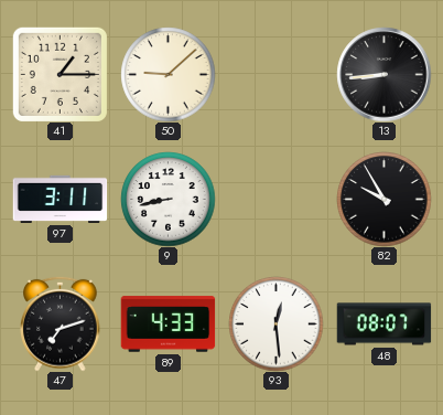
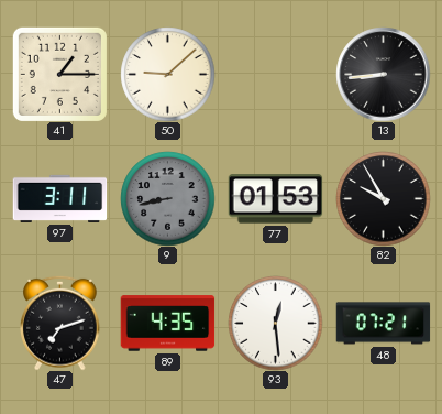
9 dial: white -> grey (167, 198)
77: none -> 01:53 (275, 199)
89: 4:33 -> 4:35 (167, 324)
48: 08:07 -> 07:21 (383, 324)
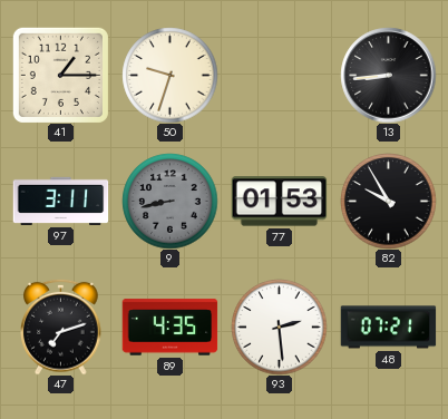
50: 9:08 -> 9:33 (169, 75)
93: 12:29 -> 2:29 (279, 327)
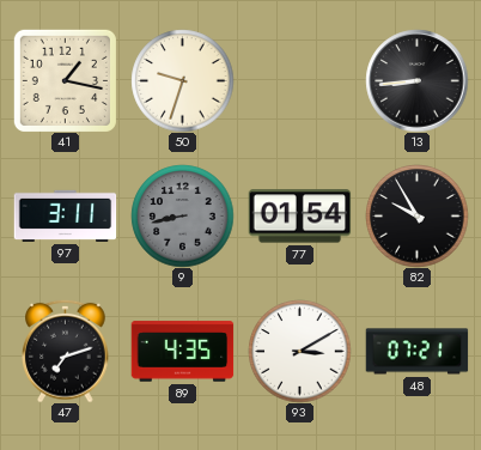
41: 1:15 -> 1:17 (65, 80)
77: 01:53 -> 01:54 (299, 217)
93: 2:29 -> 3:10 (299, 351)
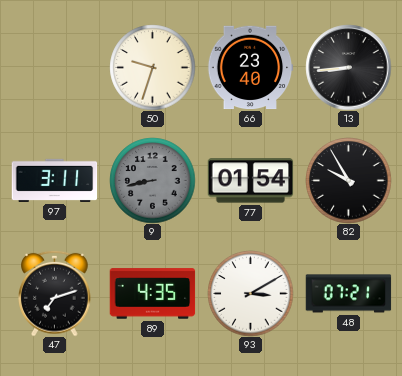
41: 1:17 -> none (65, 80)
66: none -> 23:40 (250, 68)
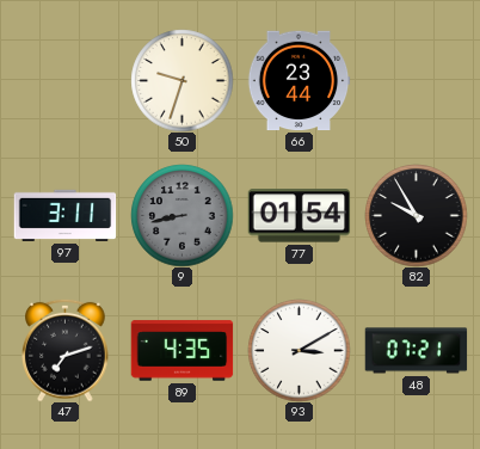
66: 23:40 -> 23:44 (299, 81)
13: 8:44 -> none (348, 67)
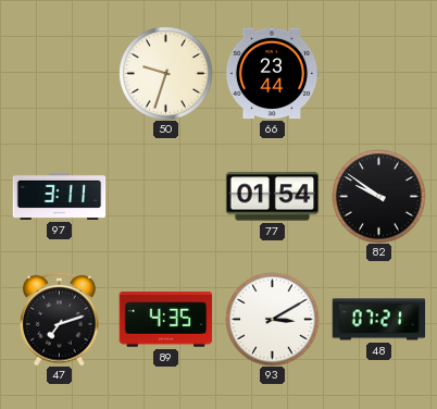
9: 8:43 -> none (181, 215)
82: 9:55 -> 9:51 (378, 196)
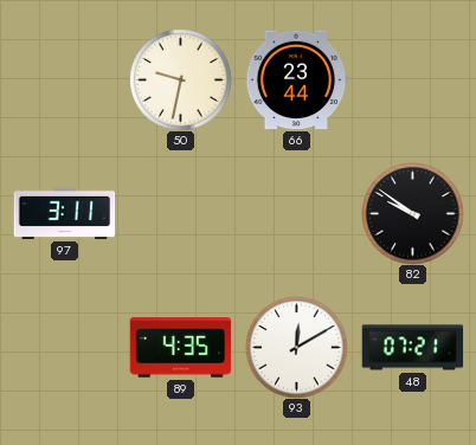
50: 9:33 -> 9:32 (180, 79)
77: 01:54 -> none (272, 197)
47: 7:12 -> none (60, 319)
93: 3:10 -> 12:10 (296, 347)
